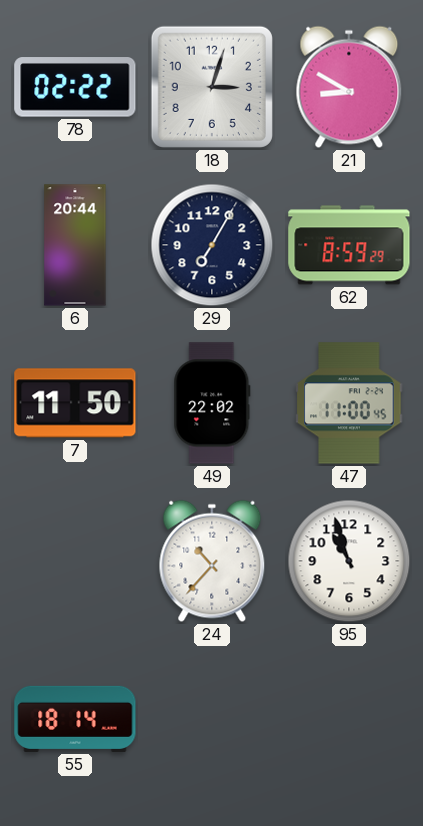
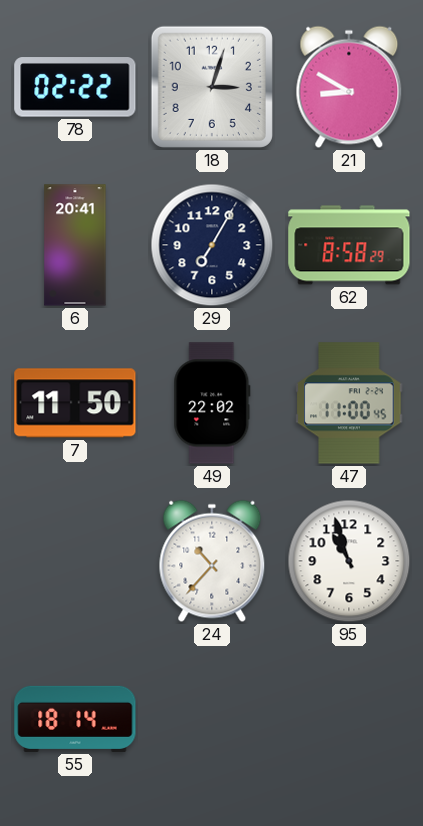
6: 20:44 -> 20:41 (75, 245)
62: 8:59 -> 8:58 (349, 245)
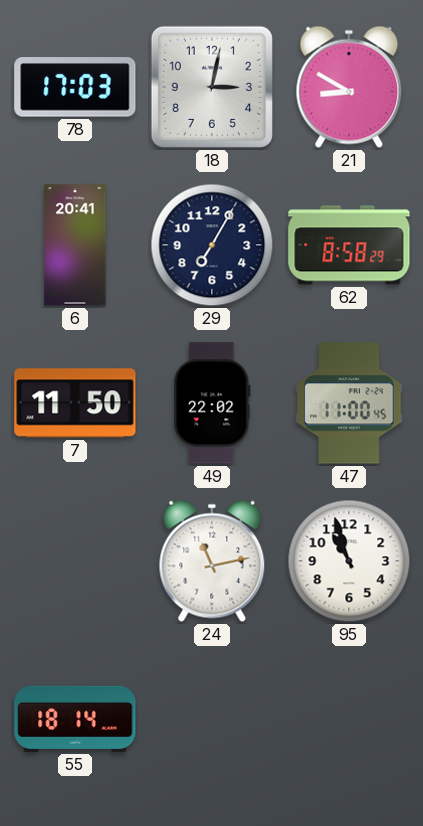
78: 02:22 -> 17:03 (75, 87)
18: 3:03 -> 3:02 (212, 87)
24: 10:37 -> 11:13 (212, 561)
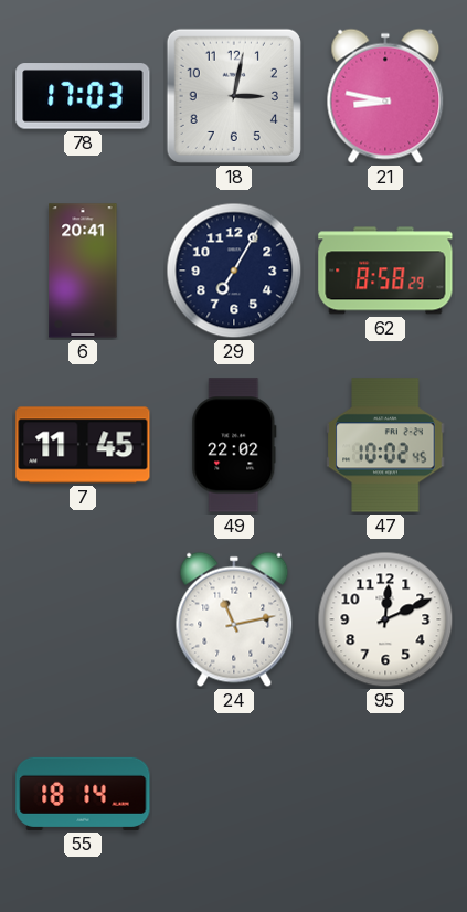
21: 8:50 -> 8:47 (385, 96)
7: 11:50 -> 11:45 (83, 445)
47: 11:00 -> 10:02 (385, 445)
95: 10:57 -> 12:11 (385, 619)
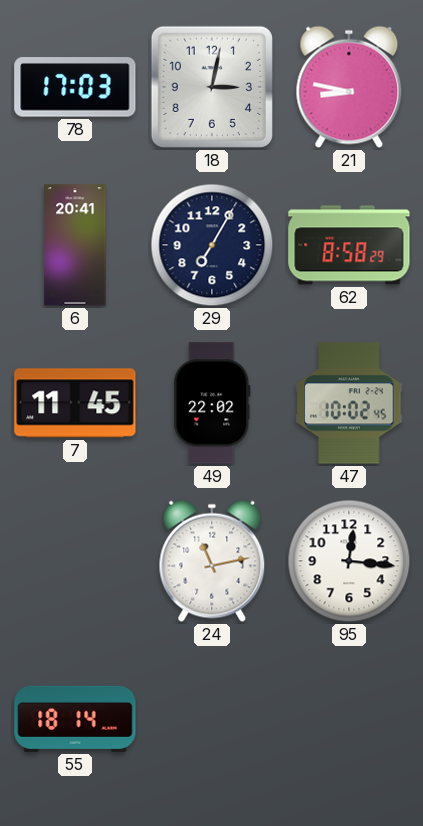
95: 12:11 -> 12:16 (349, 561)
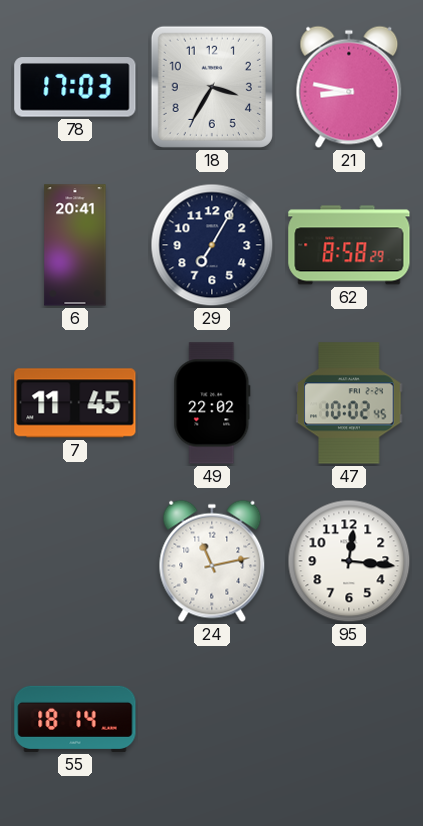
18: 3:02 -> 3:35 (212, 87)
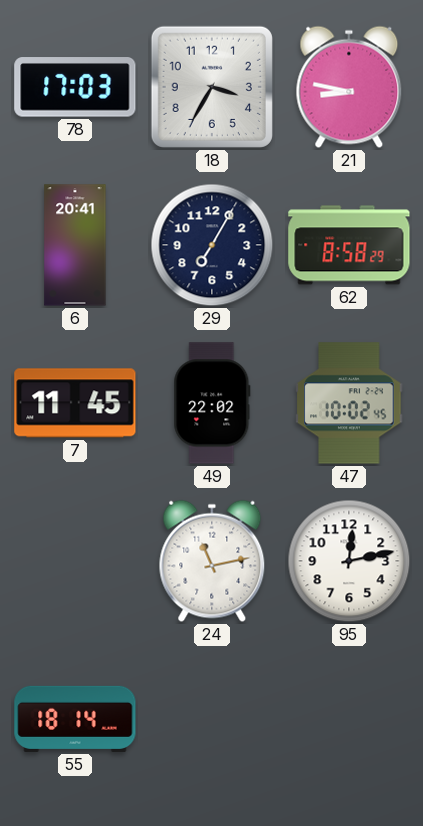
95: 12:16 -> 12:13 (349, 561)
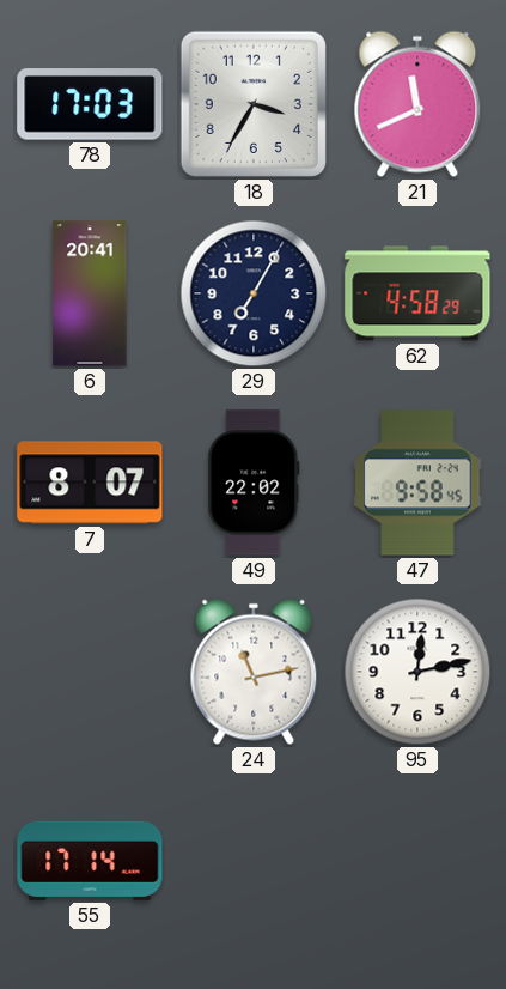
21: 8:47 -> 11:41 (417, 104)
62: 8:58 -> 4:58 (417, 293)
7: 11:45 -> 8:07 (90, 483)
47: 10:02 -> 9:58 (417, 483)
55: 18:14 -> 17:14 (90, 861)
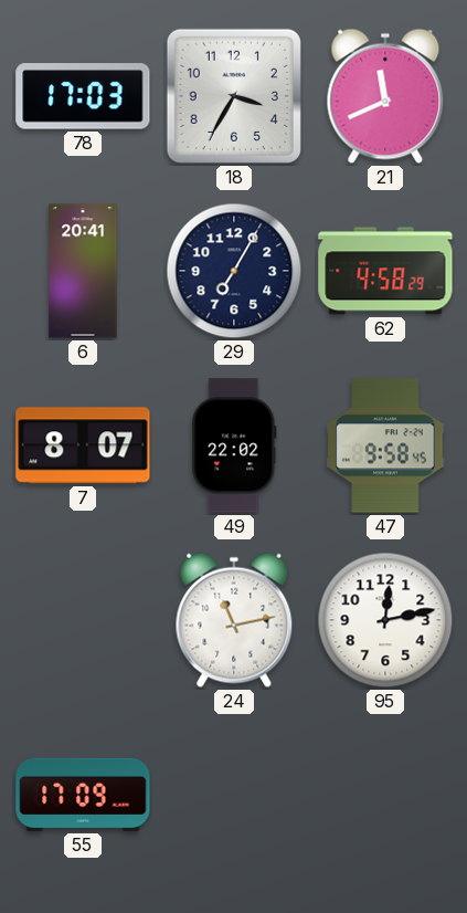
55: 17:14 -> 17:09 (83, 795)
